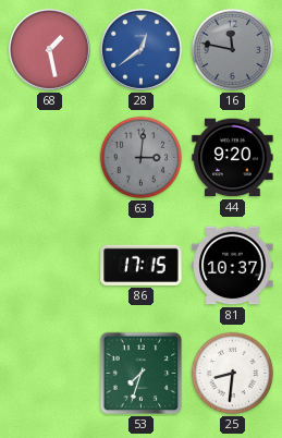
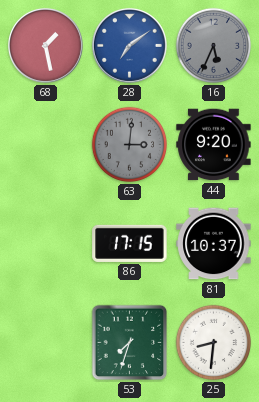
28: 12:39 -> 7:09 (129, 45)
16: 11:47 -> 5:34 (214, 46)
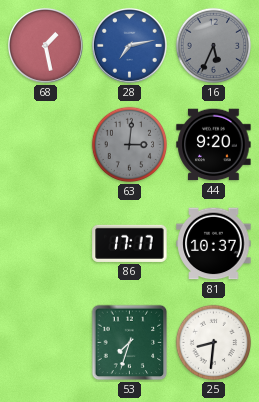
28: 7:09 -> 7:13 (129, 45)
86: 17:15 -> 17:17 (130, 243)
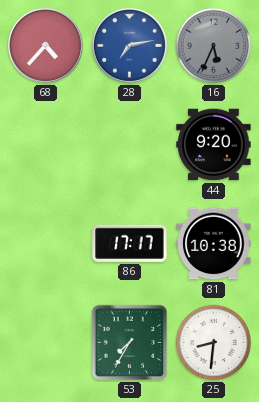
68: 1:28 -> 4:37 (45, 45)
63: 3:01 -> none (130, 145)
81: 10:37 -> 10:38 (214, 244)
53: 7:33 -> 7:35 (130, 343)
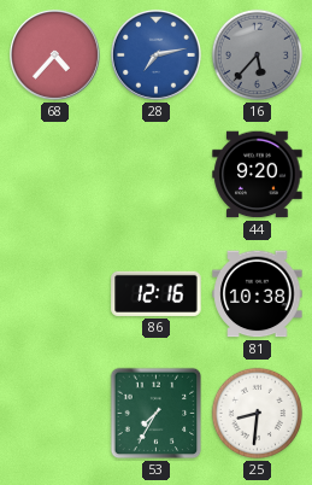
16: 5:34 -> 5:37 (258, 55)
86: 17:17 -> 12:16 (157, 293)
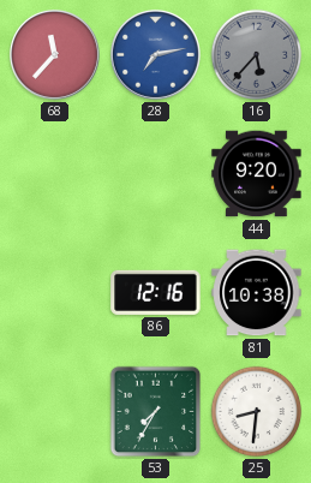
68: 4:37 -> 11:37 (54, 54)
